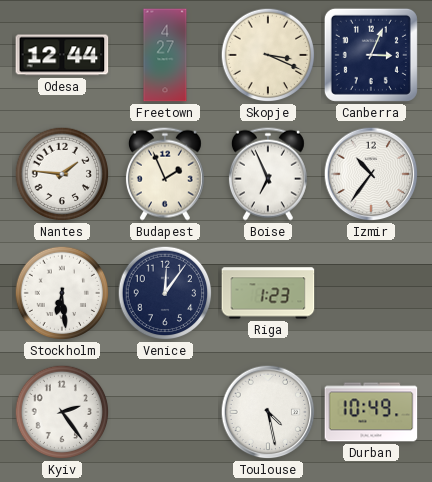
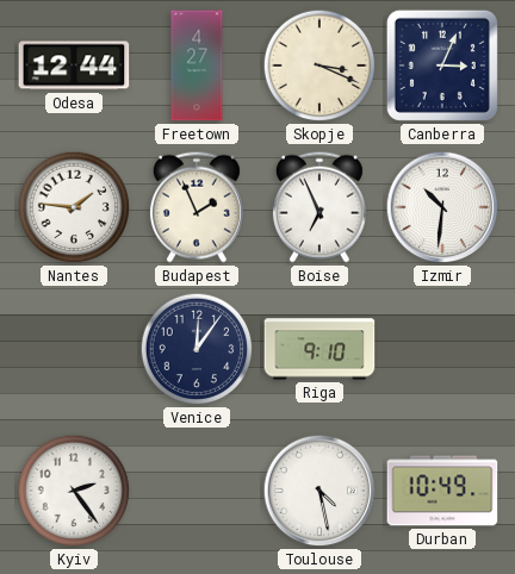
Izmir: 10:36 -> 10:31 (442, 207)
Stockholm: 6:29 -> none (62, 293)
Riga: 1:23 -> 9:10 (319, 349)
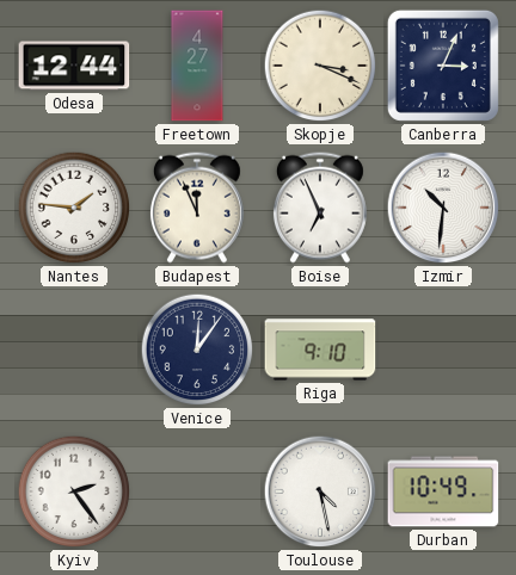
Budapest: 1:56 -> 11:56 (197, 208)
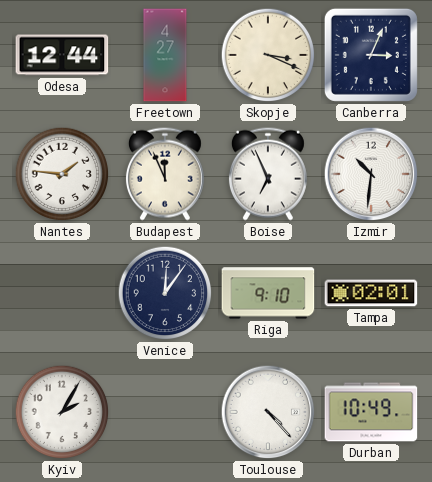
Tampa: none -> 02:01 (371, 293)
Kyiv: 2:24 -> 2:05 (62, 412)
Toulouse: 4:28 -> 4:23 (268, 412)
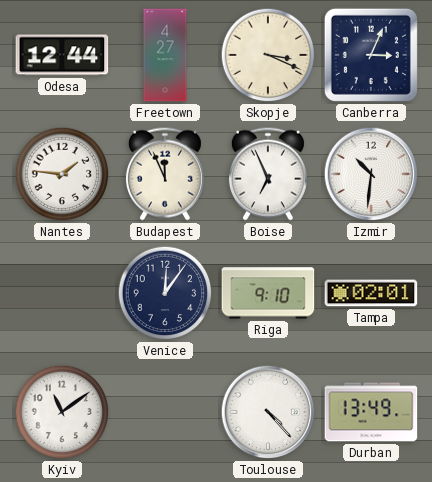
Kyiv: 2:05 -> 11:09 (62, 412)
Durban: 10:49 -> 13:49 (371, 412)
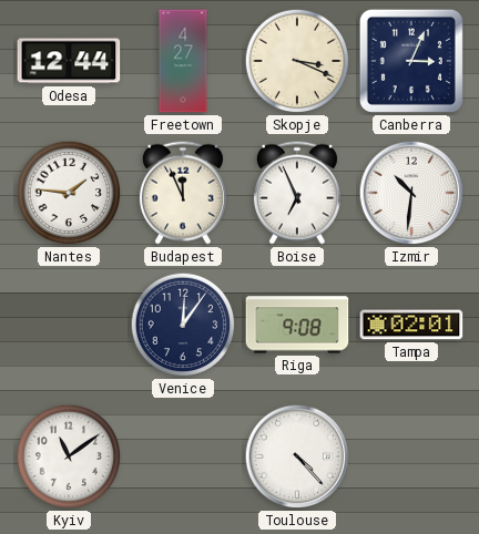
Riga: 9:10 -> 9:08 (297, 325)
Durban: 13:49 -> none (371, 412)
